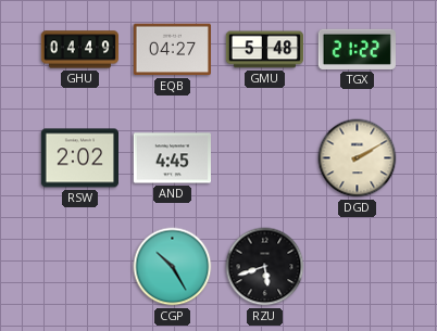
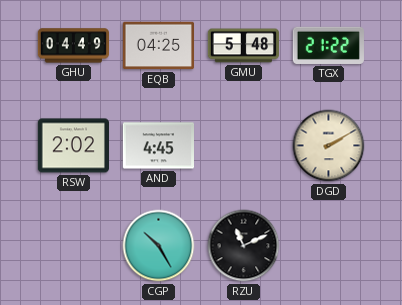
EQB: 04:27 -> 04:25 (158, 46)
RZU: 5:42 -> 11:11 (244, 246)
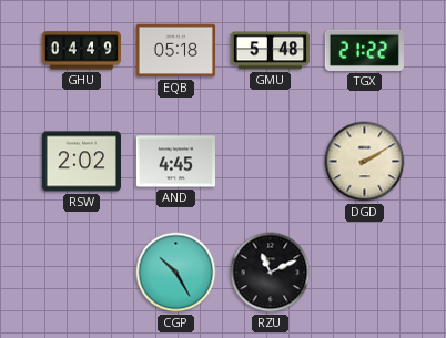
EQB: 04:25 -> 05:18 (175, 51)
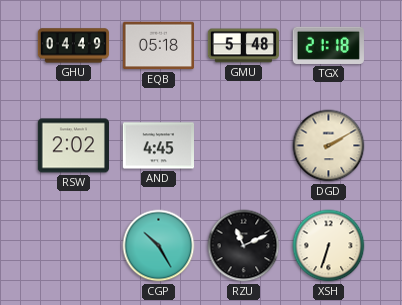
TGX: 21:22 -> 21:18 (328, 45)
XSH: none -> 6:33 (329, 246)
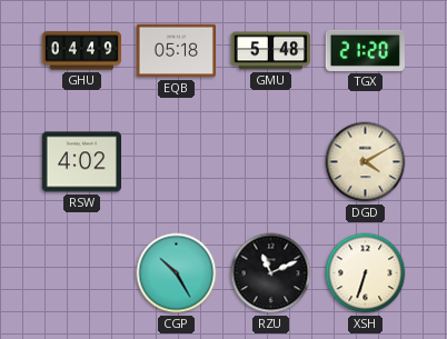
TGX: 21:18 -> 21:20 (365, 50)
RSW: 2:02 -> 4:02 (81, 162)
AND: 4:45 -> none (158, 146)
DGD: 2:10 -> 4:10 (366, 162)
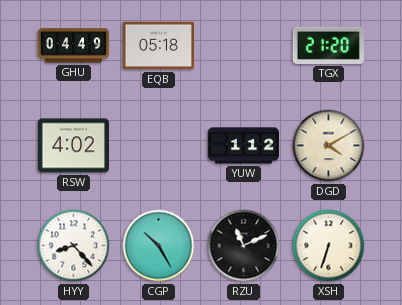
GMU: 5:48 -> none (270, 51)
YUW: none -> 1:12 (243, 146)
HYY: none -> 8:23 (74, 246)
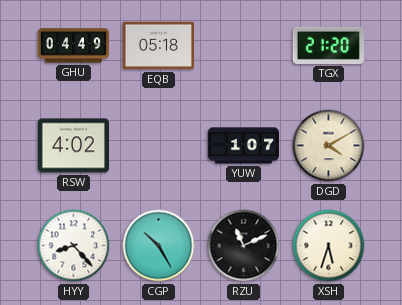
YUW: 1:12 -> 1:07 (243, 146)
XSH: 6:33 -> 5:33 (329, 246)
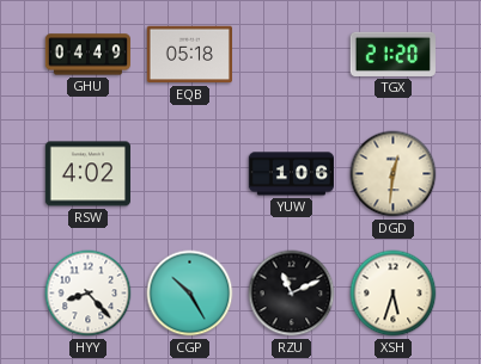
YUW: 1:07 -> 1:06 (291, 174)
DGD: 4:10 -> 12:31 (394, 174)
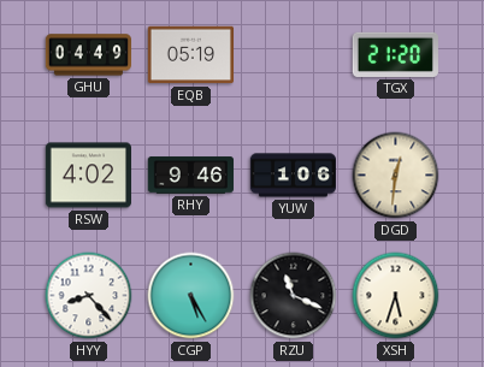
EQB: 05:18 -> 05:19 (190, 55)
RHY: none -> 9:46 (190, 176)
CGP: 10:25 -> 5:25 (191, 296)
RZU: 11:11 -> 11:19 (294, 296)
